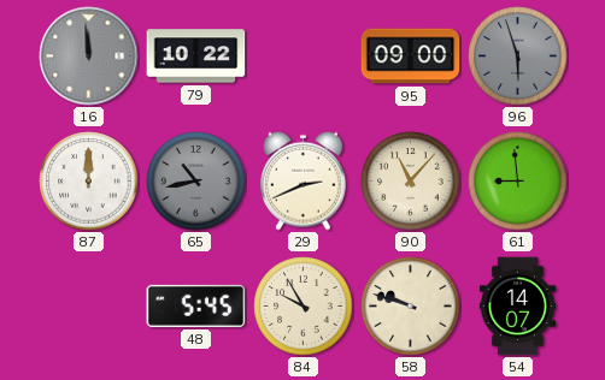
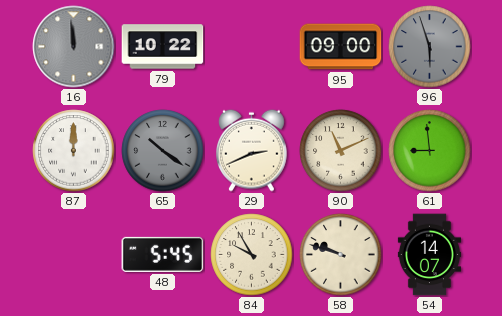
65: 10:43 -> 10:21 (163, 151)
90: 11:07 -> 11:11 (341, 151)
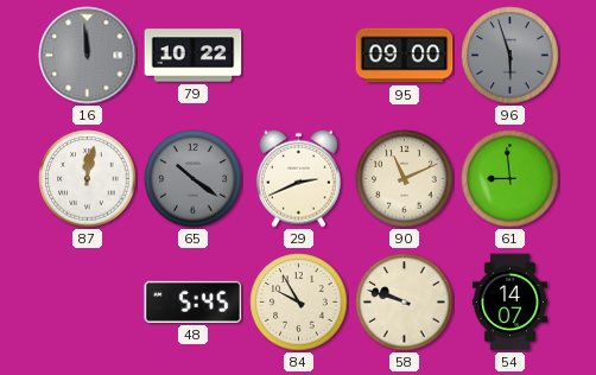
87: 12:00 -> 12:02 (88, 179)
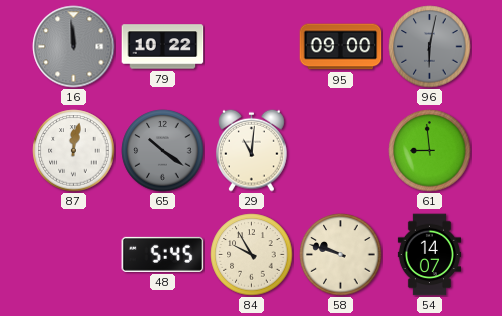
96: 5:57 -> 6:02 (430, 47)
29: 2:41 -> 11:01 (252, 150)
90: 11:11 -> none (405, 179)
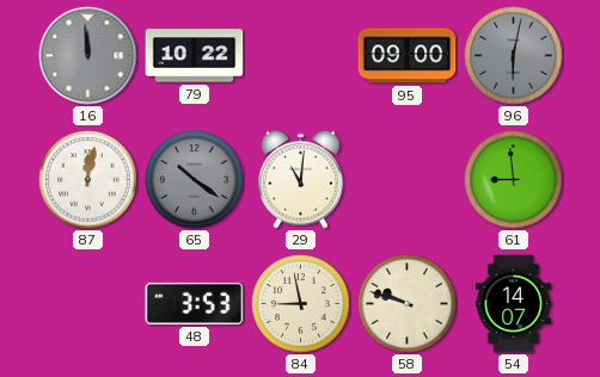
48: 5:45 -> 3:53 (195, 303)
84: 9:55 -> 8:58 (301, 304)
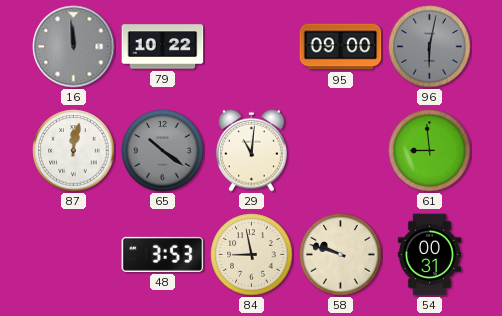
54: 14:07 -> 00:31 (429, 255)
